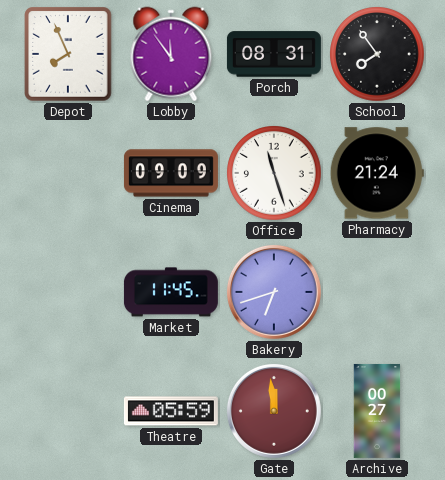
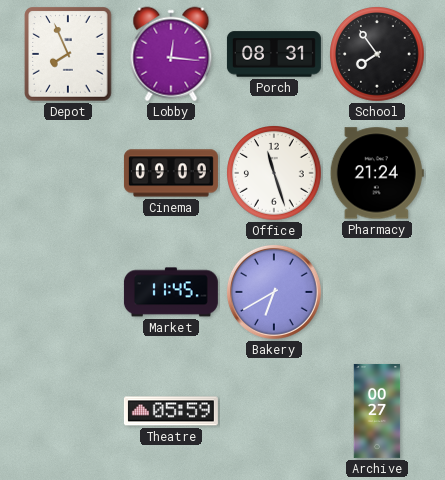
Lobby: 11:54 -> 12:16 (171, 54)
Bakery: 6:42 -> 6:40 (274, 292)
Gate: 11:59 -> none (274, 411)
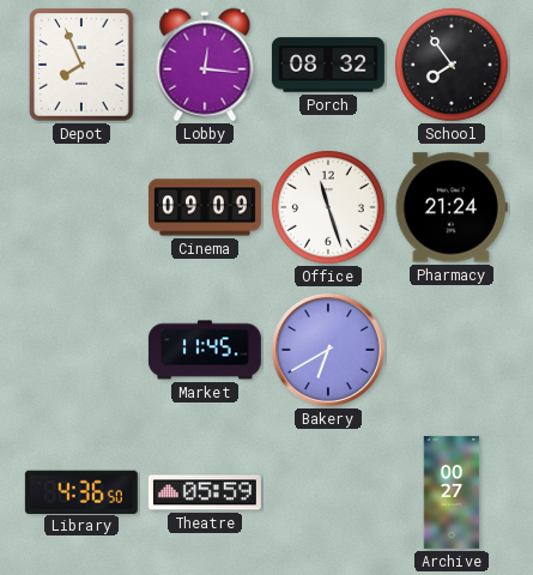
Porch: 08:31 -> 08:32 (328, 65)
Library: none -> 4:36 (81, 491)
